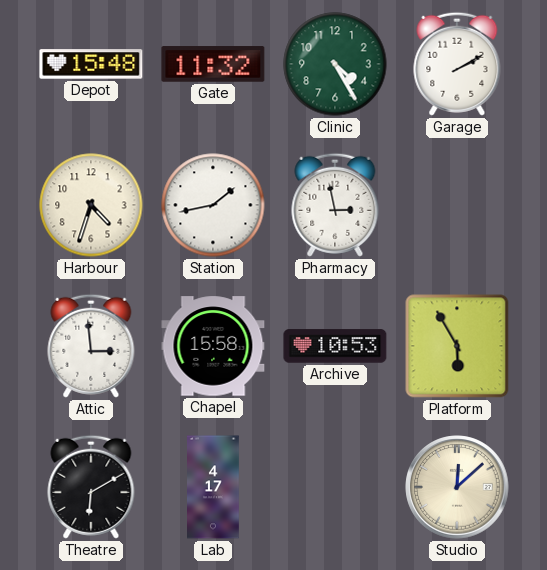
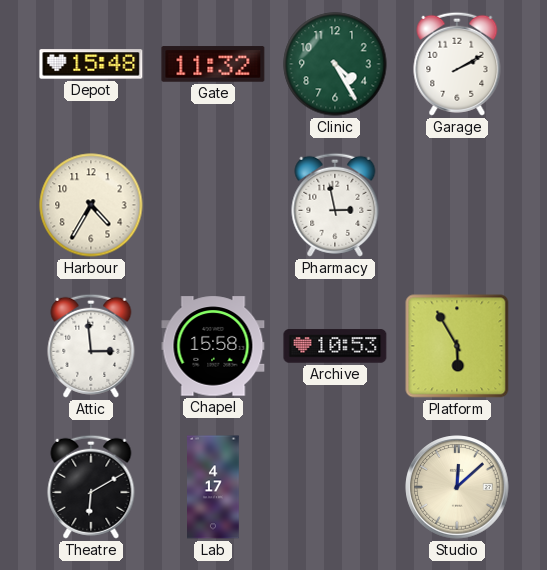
Harbour: 4:33 -> 4:35 (91, 205)
Station: 1:43 -> none (213, 205)
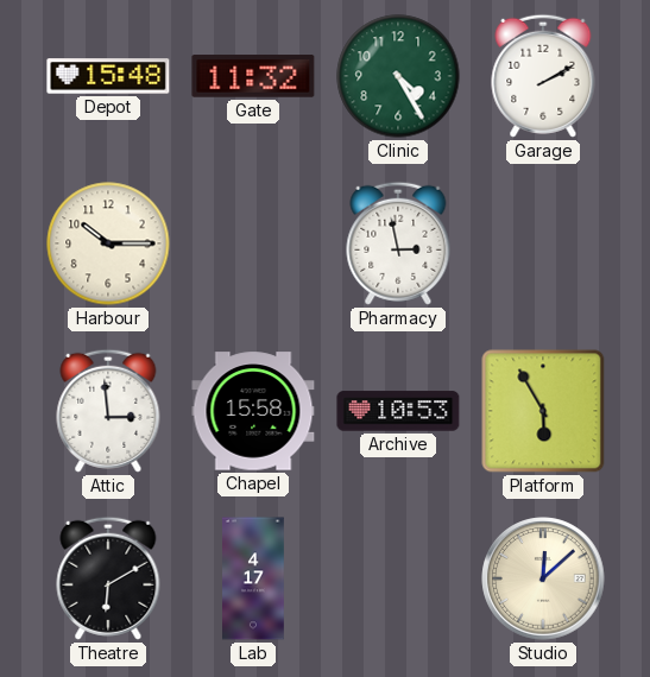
Harbour: 4:35 -> 10:15 (108, 243)
